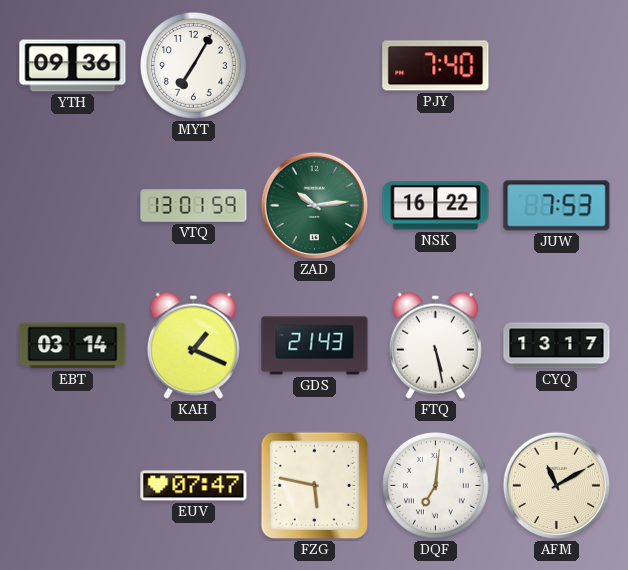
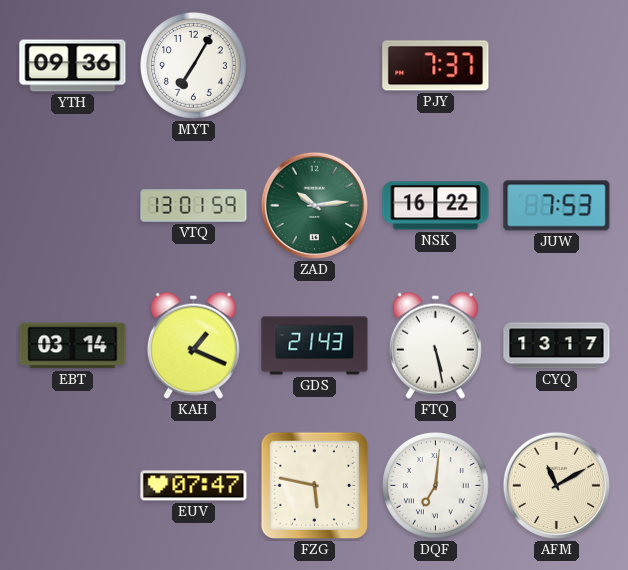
PJY: 7:40 -> 7:37 (436, 66)
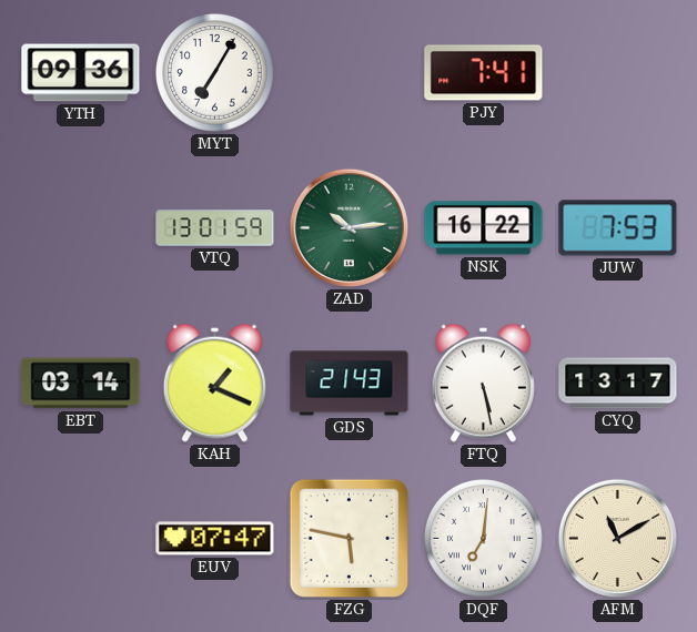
PJY: 7:37 -> 7:41 (484, 73)
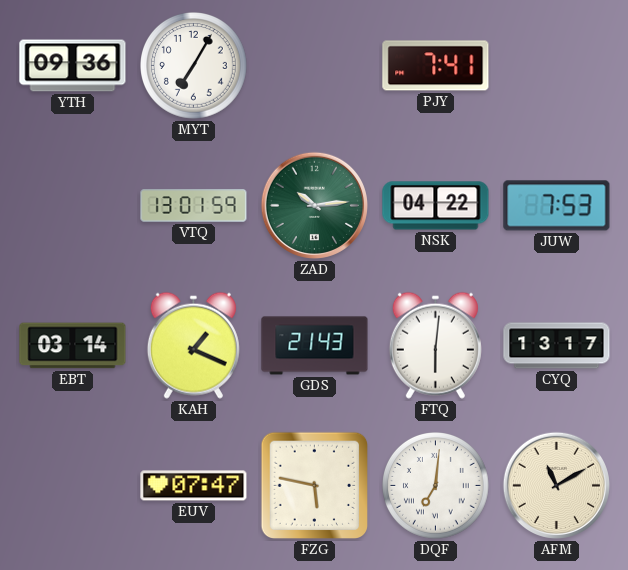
NSK: 16:22 -> 04:22 (436, 206)
FTQ: 5:28 -> 6:01 (435, 345)
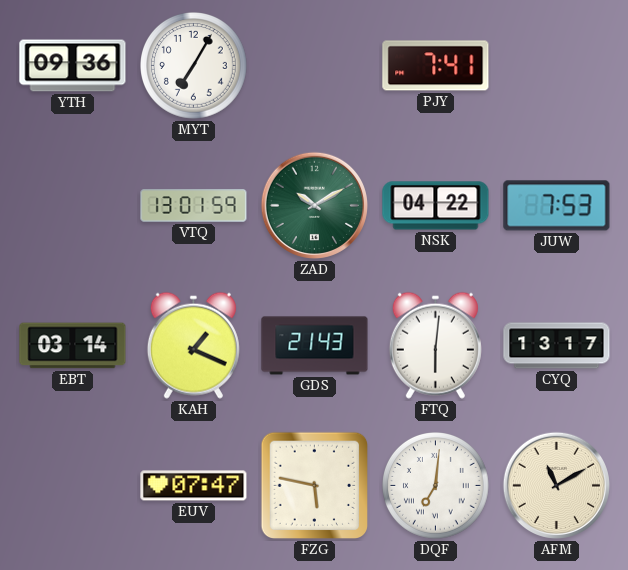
ZAD: 10:14 -> 10:10 (314, 205)
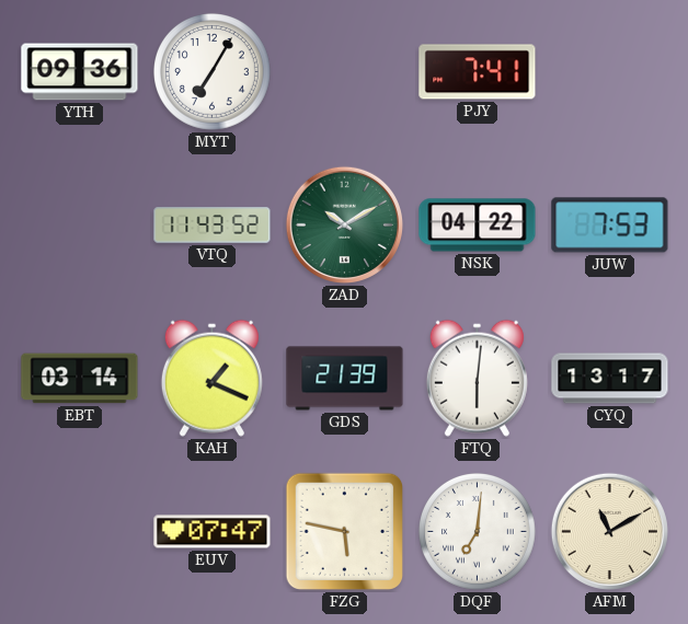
VTQ: 13:01 -> 11:43 (213, 226)
GDS: 21:43 -> 21:39 (345, 379)
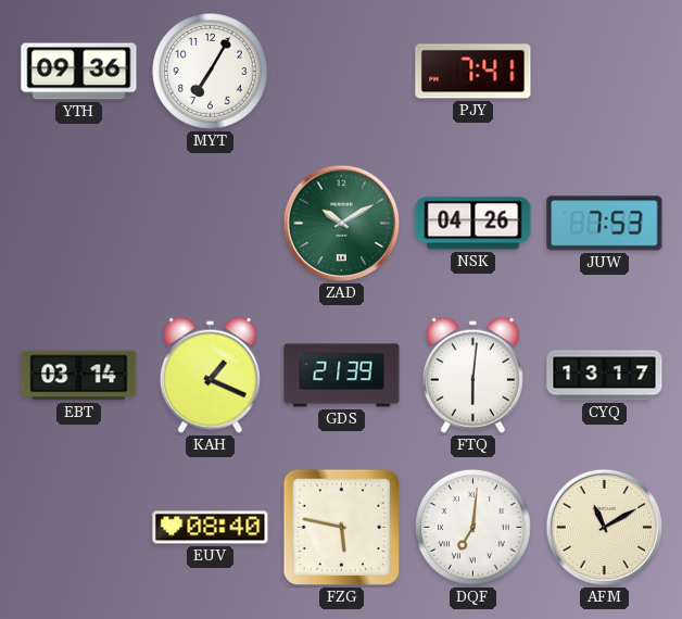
VTQ: 11:43 -> none (213, 226)
NSK: 04:22 -> 04:26 (473, 224)
EUV: 07:47 -> 08:40 (211, 528)
